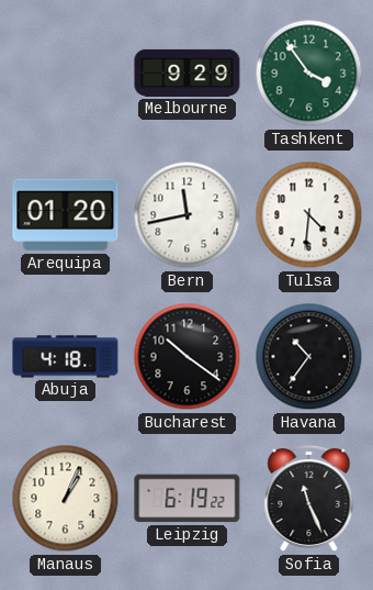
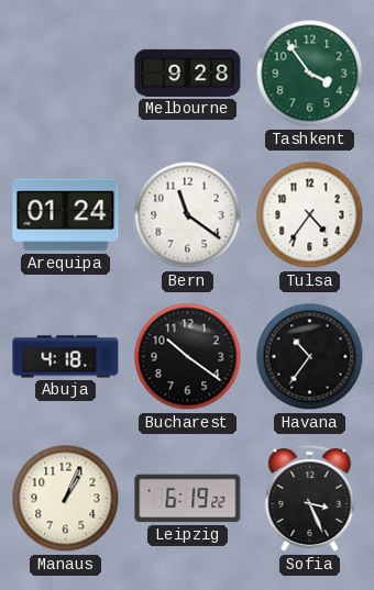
Melbourne: 9:29 -> 9:28 (188, 73)
Arequipa: 01:20 -> 01:24 (66, 215)
Bern: 11:43 -> 11:21 (188, 215)
Tulsa: 4:31 -> 4:36 (310, 215)
Sofia: 11:26 -> 3:26 (310, 499)
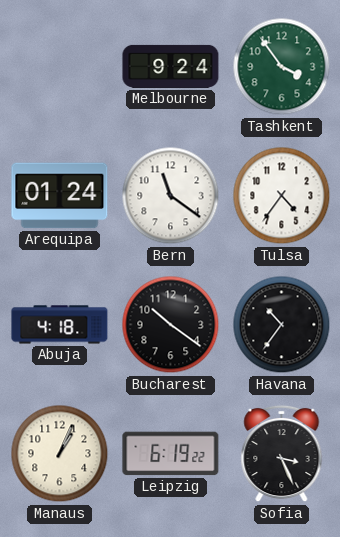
Melbourne: 9:28 -> 9:24 (171, 66)
